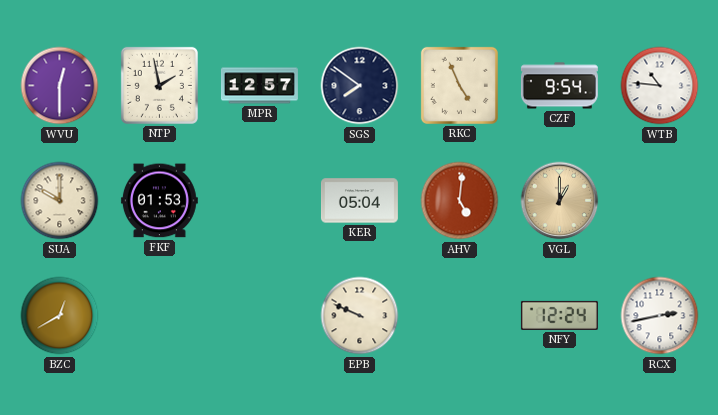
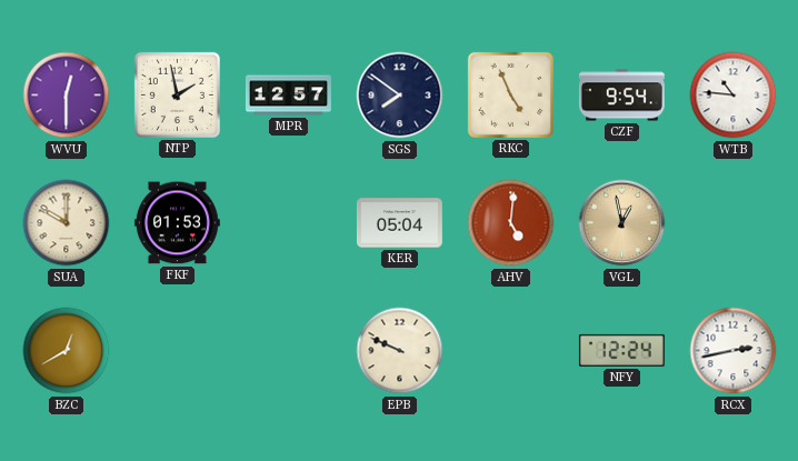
VGL: 1:00 -> 12:58 (622, 223)
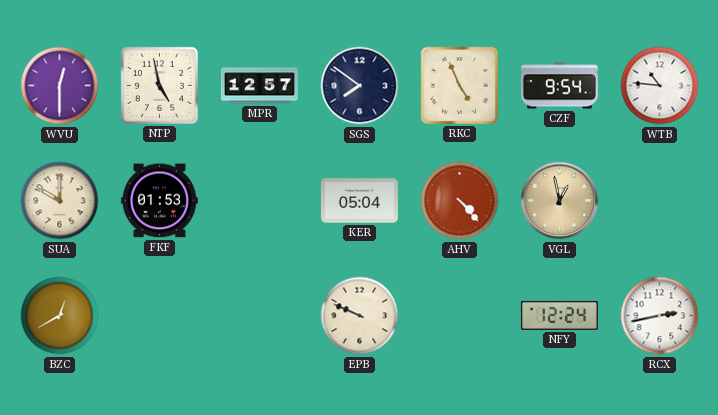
NTP: 1:58 -> 4:58 (159, 85)
AHV: 5:01 -> 4:23 (460, 201)
